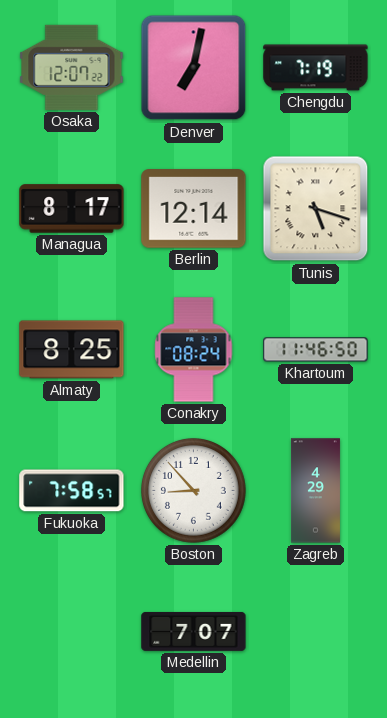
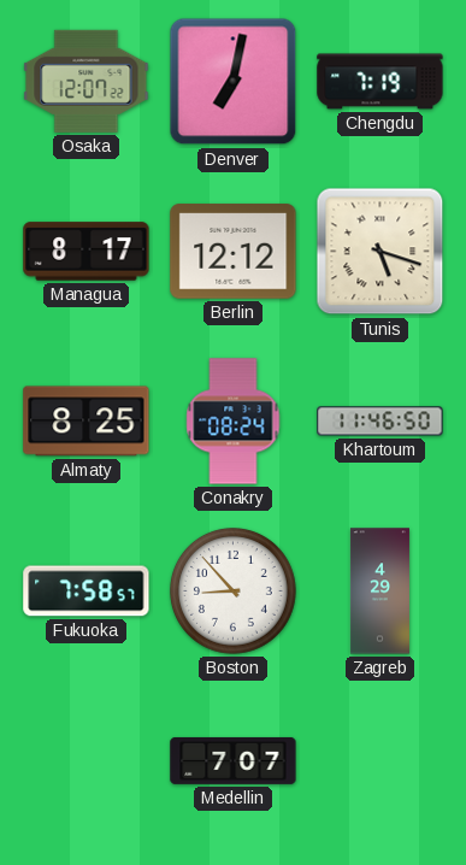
Berlin: 12:14 -> 12:12 (234, 252)
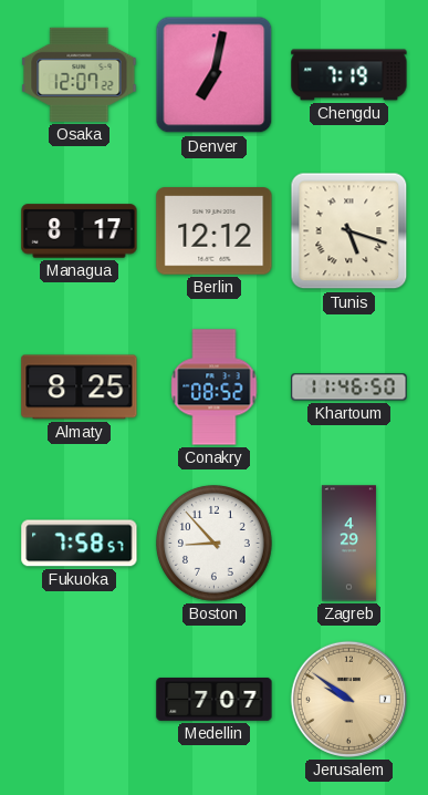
Conakry: 08:24 -> 08:52 (215, 388)
Jerusalem: none -> 9:51 (348, 699)
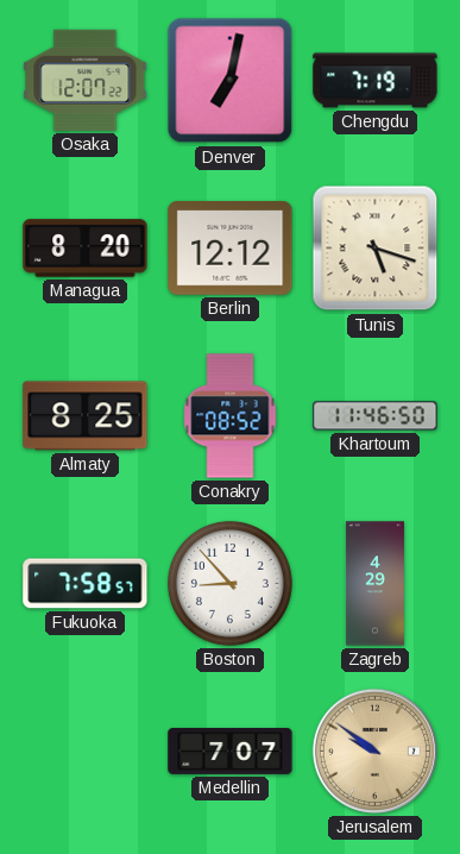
Managua: 8:17 -> 8:20 (86, 249)
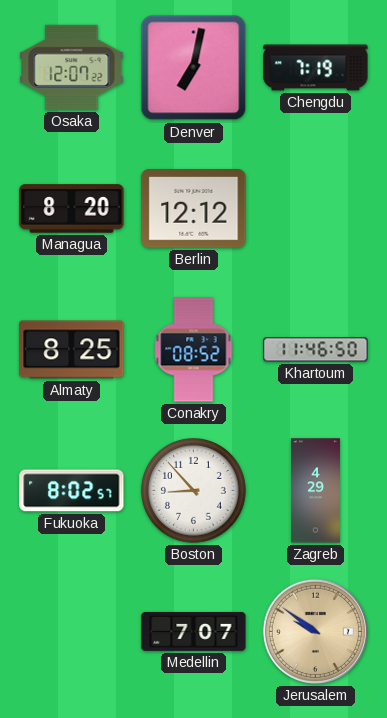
Tunis: 5:18 -> none (376, 249)
Fukuoka: 7:58 -> 8:02 (72, 491)
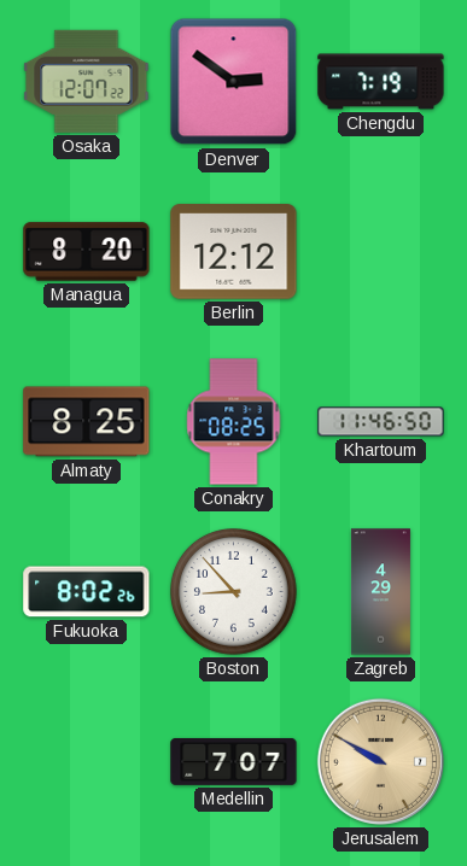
Denver: 7:02 -> 2:51 (234, 82)
Conakry: 08:52 -> 08:25 (234, 422)
Fukuoka: 8:02:57 -> 8:02:26 (87, 592)
Jerusalem: 9:51 -> 9:50 (380, 761)
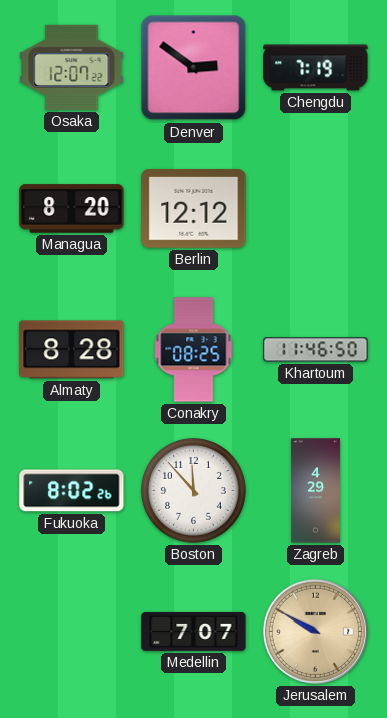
Almaty: 8:25 -> 8:28 (72, 350)
Boston: 8:53 -> 11:53 (194, 491)
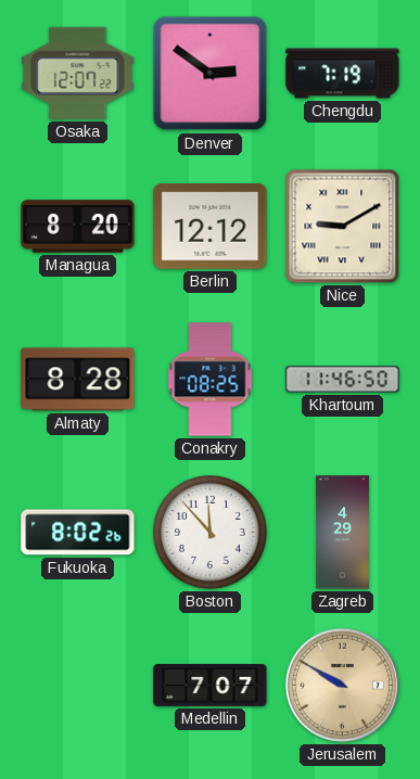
Nice: none -> 9:10 (343, 227)
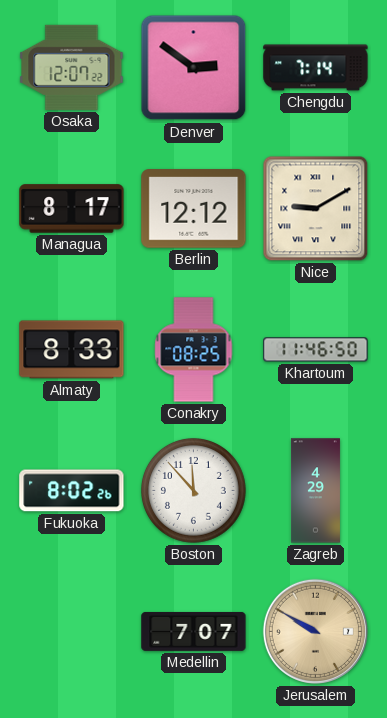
Chengdu: 7:19 -> 7:14 (316, 68)
Managua: 8:20 -> 8:17 (72, 209)
Almaty: 8:28 -> 8:33 (72, 350)
